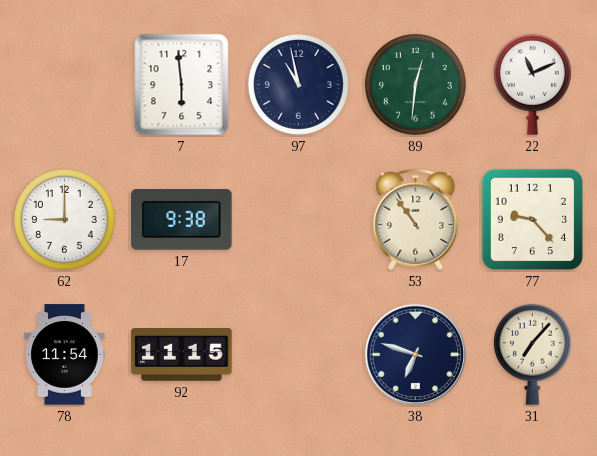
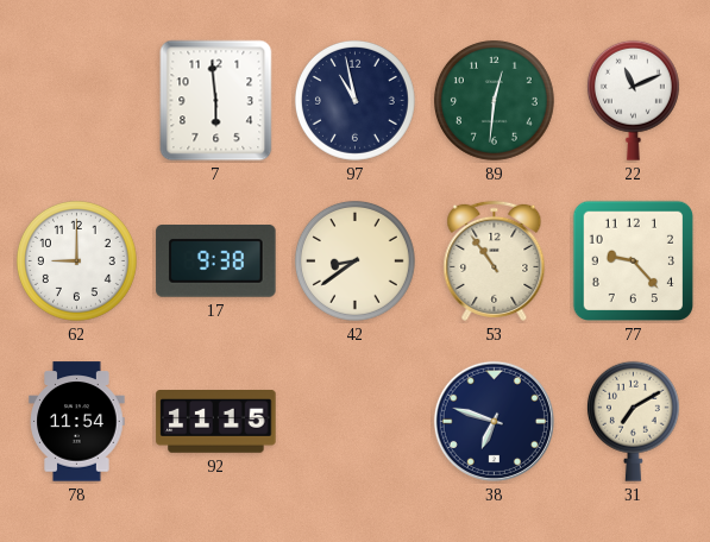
42: none -> 8:39 (354, 260)
31: 7:07 -> 7:10 (633, 421)
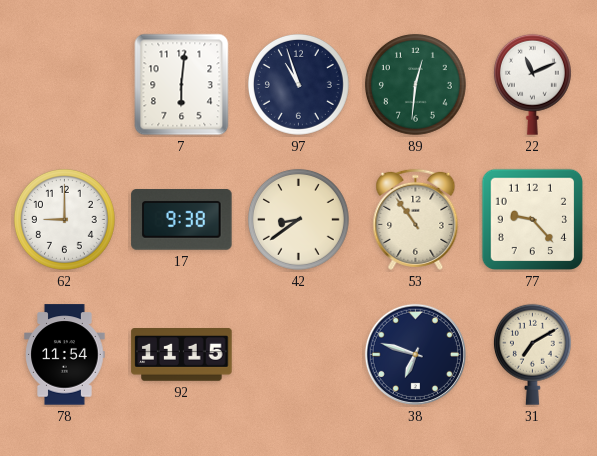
7: 5:59 -> 6:01 (182, 85)
97: 10:58 -> 10:57 (298, 84)
